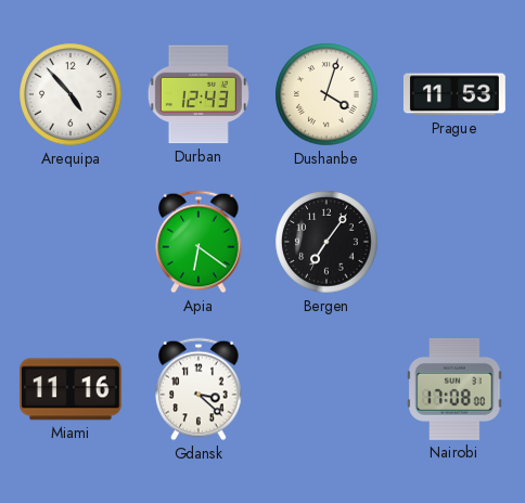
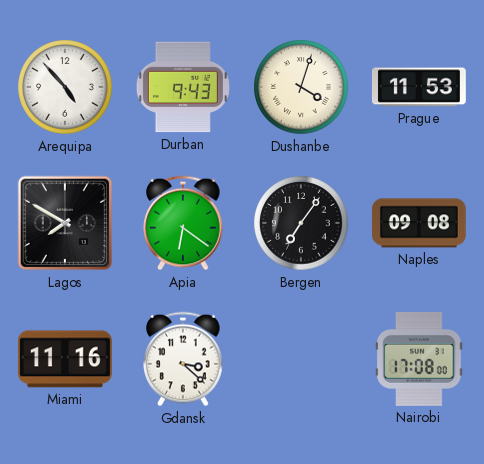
Durban: 12:43 -> 9:43 (183, 87)
Lagos: none -> 7:50 (65, 223)
Naples: none -> 09:08 (419, 223)
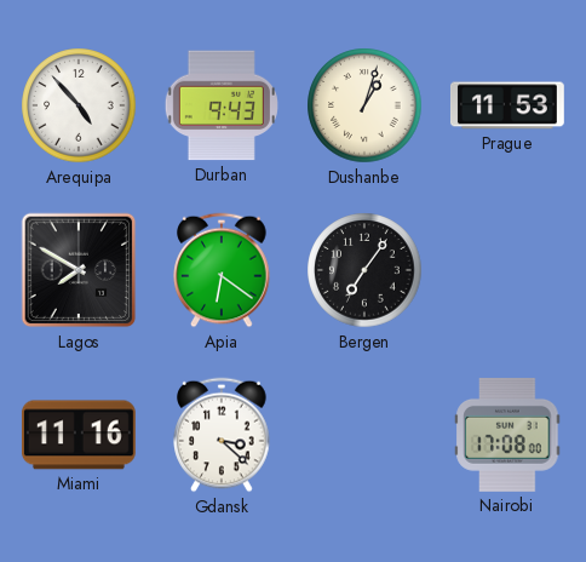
Dushanbe: 4:03 -> 1:03 (364, 105)
Naples: 09:08 -> none (419, 223)
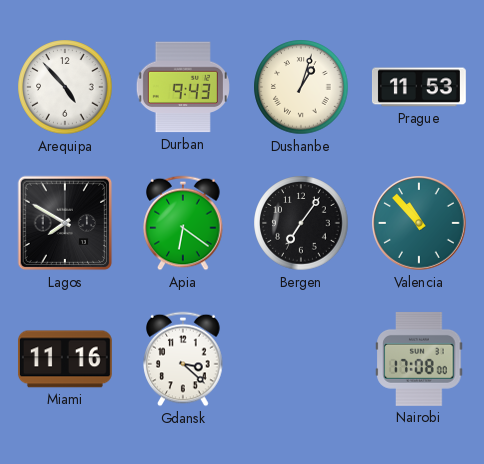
Valencia: none -> 10:53 (420, 224)
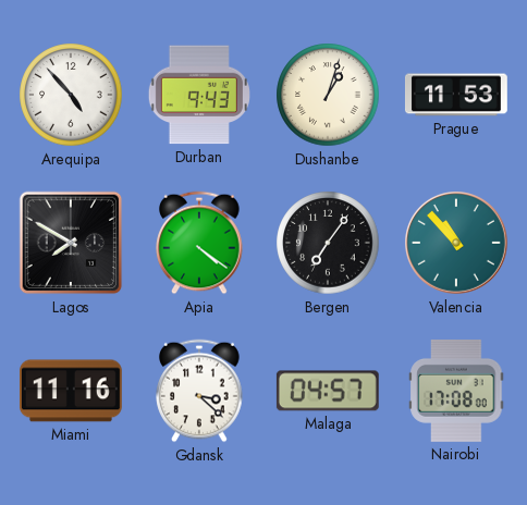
Apia: 6:21 -> 4:21 (199, 243)
Malaga: none -> 04:57 (328, 391)
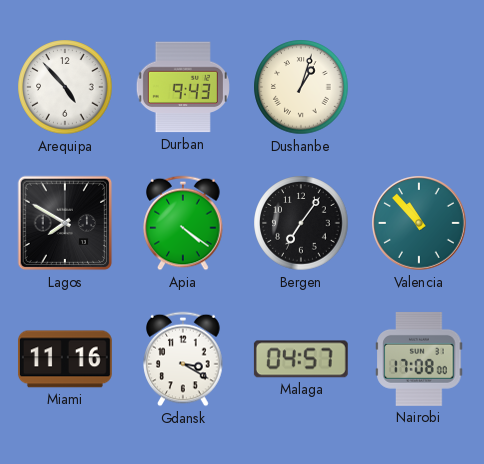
Prague: 11:53 -> none (456, 95)
Gdansk: 3:22 -> 3:20 (183, 359)
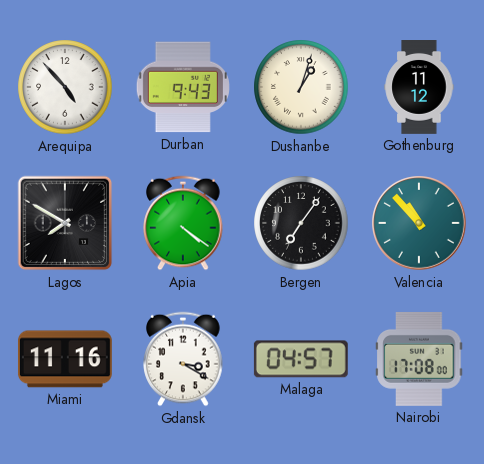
Gothenburg: none -> 11:12 (419, 88)
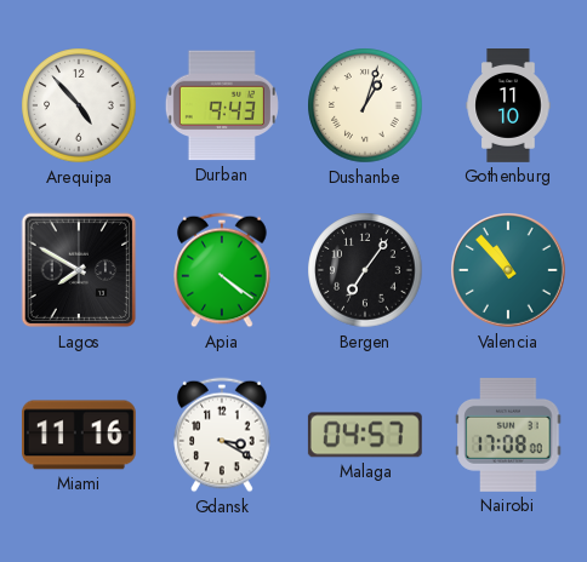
Gothenburg: 11:12 -> 11:10 (508, 107)
